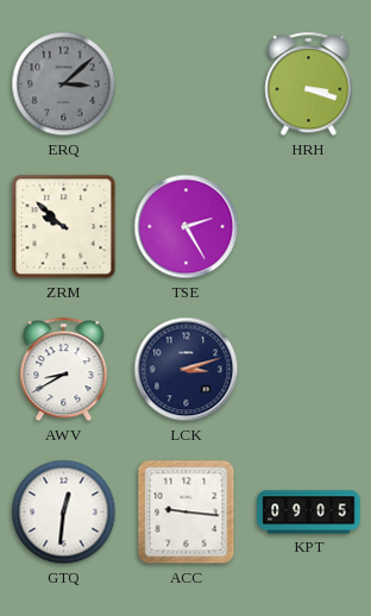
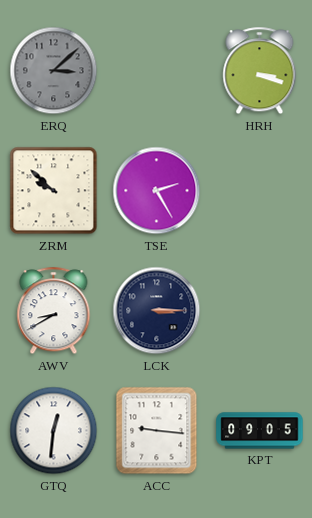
LCK: 3:12 -> 3:15 (157, 311)
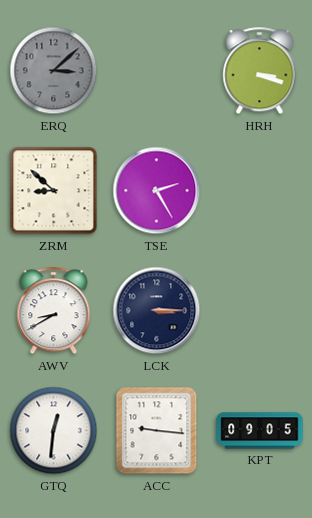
ZRM: 9:52 -> 8:52 (54, 191)
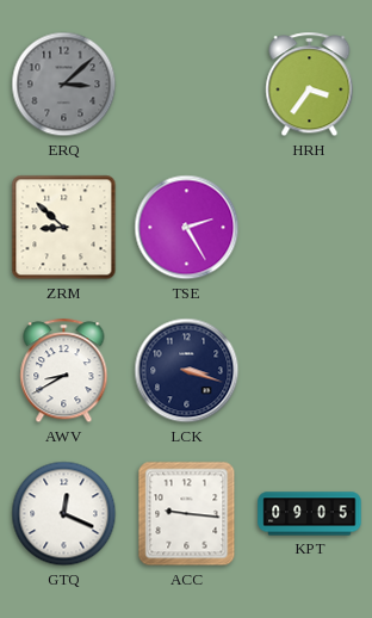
HRH: 3:18 -> 3:36 (310, 85)
LCK: 3:15 -> 3:18 (187, 371)
GTQ: 12:31 -> 12:19 (64, 514)
